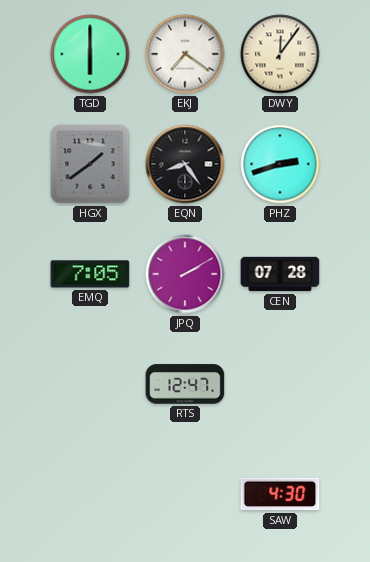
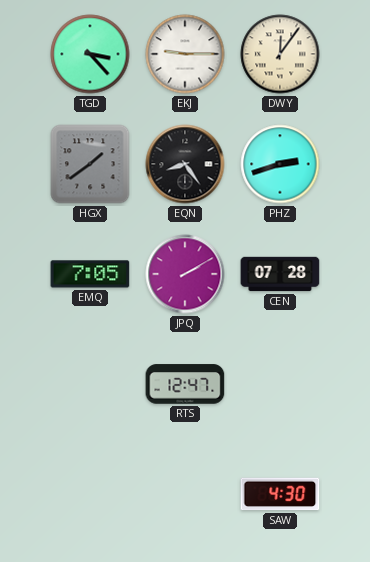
TGD: 6:00 -> 3:23 (90, 54)
EKJ: 7:21 -> 9:15 (185, 54)
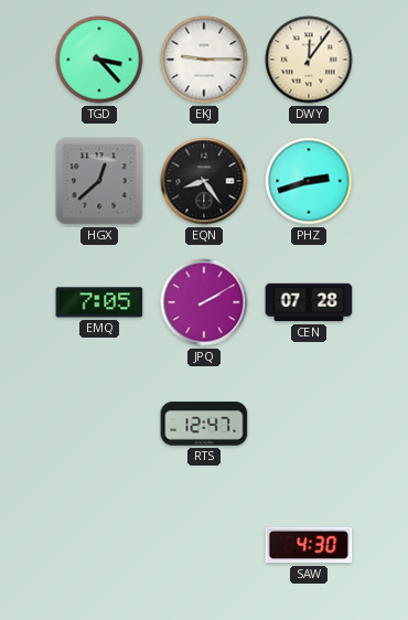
HGX: 1:39 -> 12:38 (99, 181)
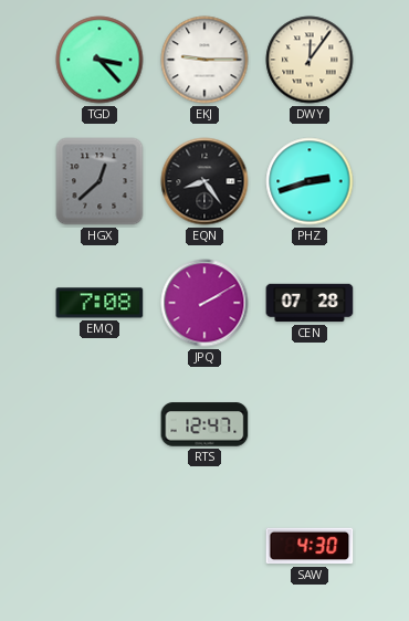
EMQ: 7:05 -> 7:08 (99, 303)
